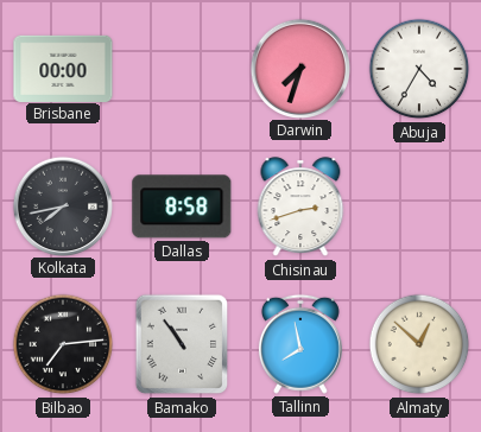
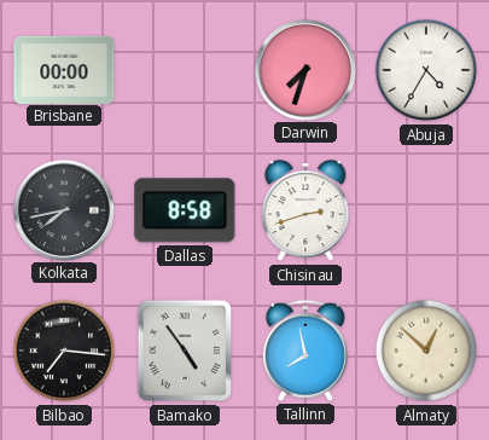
Bilbao: 7:14 -> 7:16 (64, 351)
Bamako: 10:54 -> 4:54 (185, 351)
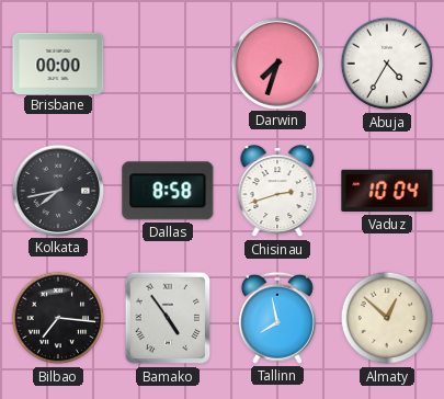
Vaduz: none -> 10:04 (387, 191)
